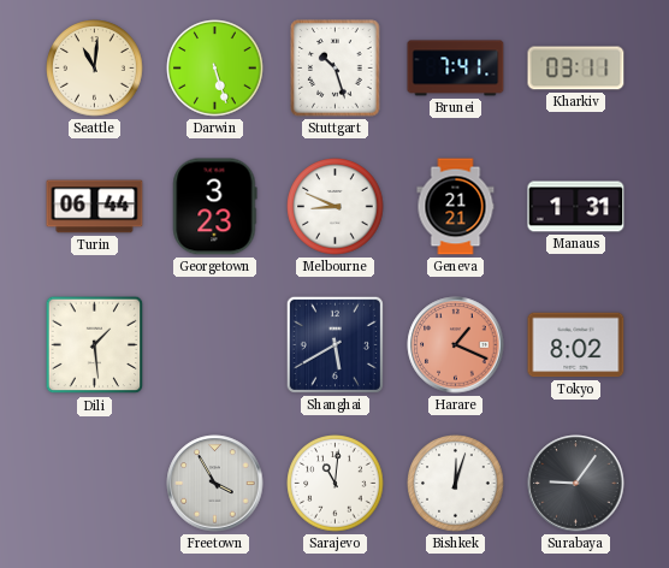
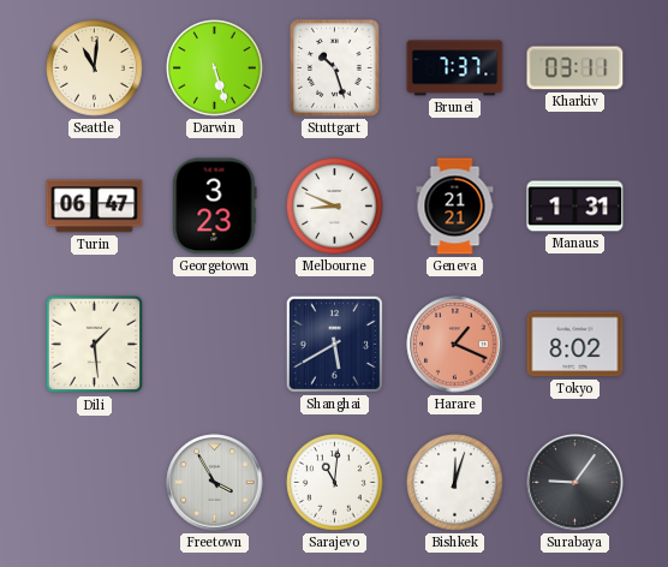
Brunei: 7:41 -> 7:37 (455, 68)
Turin: 06:44 -> 06:47 (95, 207)
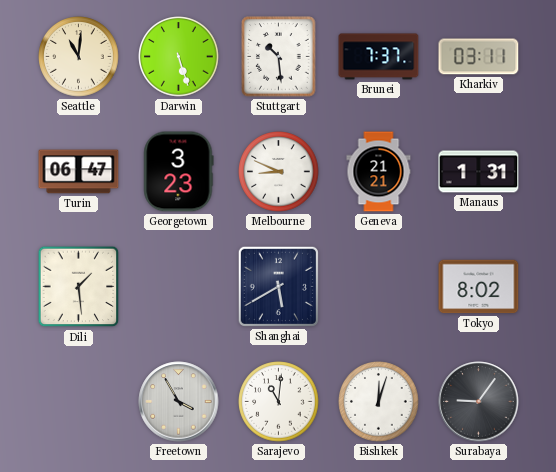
Stuttgart: 10:27 -> 10:29 (279, 57)
Harare: 1:19 -> none (455, 345)
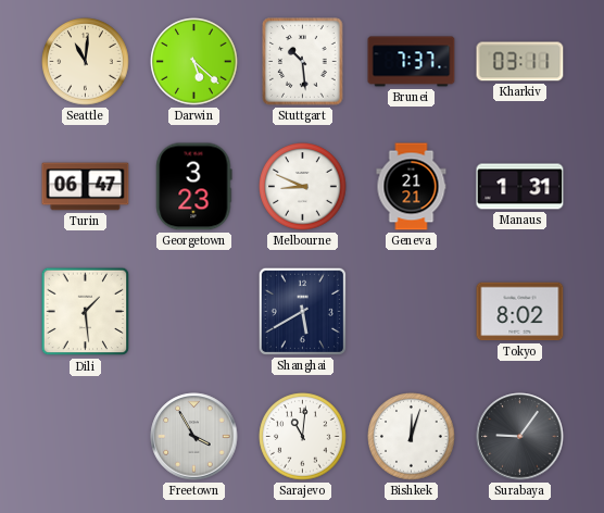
Darwin: 5:27 -> 5:22 (194, 62)
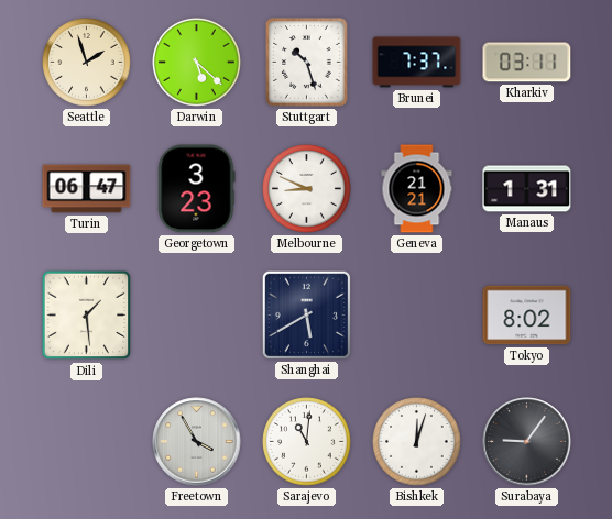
Seattle: 11:01 -> 1:57 (87, 63)
Stuttgart: 10:29 -> 10:27 (307, 63)
